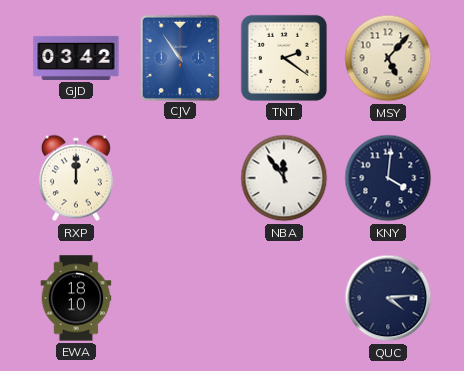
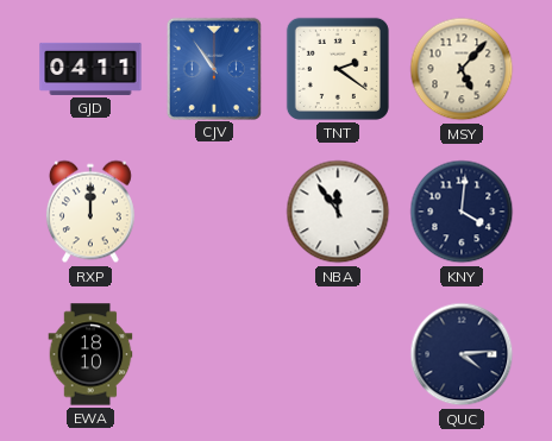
GJD: 03:42 -> 04:11 (90, 69)
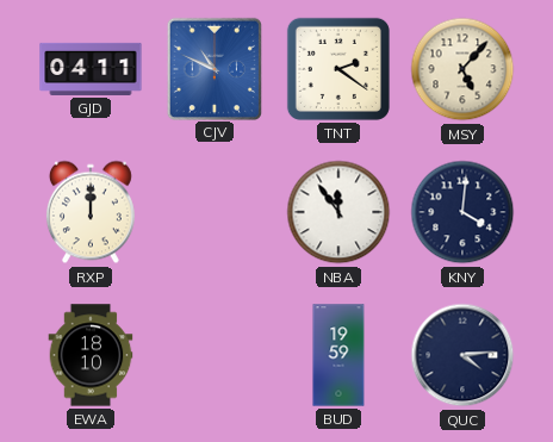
CJV: 10:54 -> 10:49 (215, 68)
BUD: none -> 19:59 (338, 355)
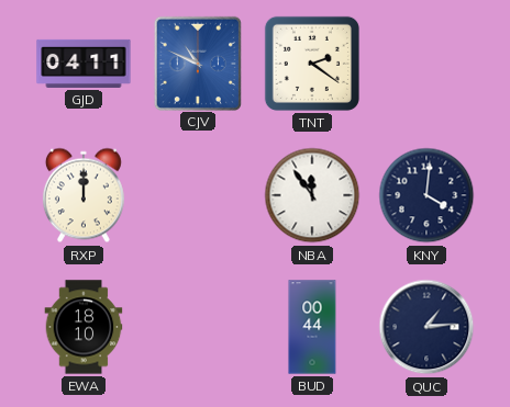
MSY: 5:07 -> none (462, 69)
BUD: 19:59 -> 00:44 (312, 327)
QUC: 4:14 -> 1:14 (426, 327)
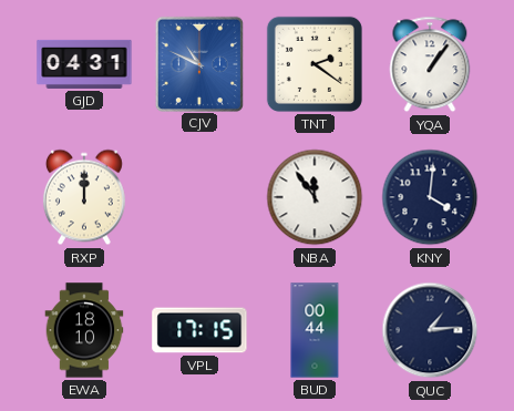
GJD: 04:11 -> 04:31 (84, 64)
YQA: none -> 1:06 (430, 64)
VPL: none -> 17:15 (199, 330)
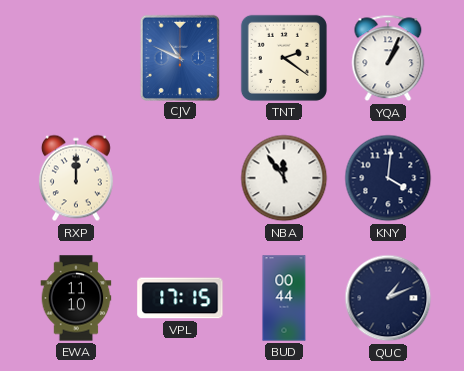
GJD: 04:31 -> none (84, 64)
YQA: 1:06 -> 1:04 (388, 58)
EWA: 18:10 -> 11:10 (76, 298)
QUC: 1:14 -> 1:11 (388, 298)
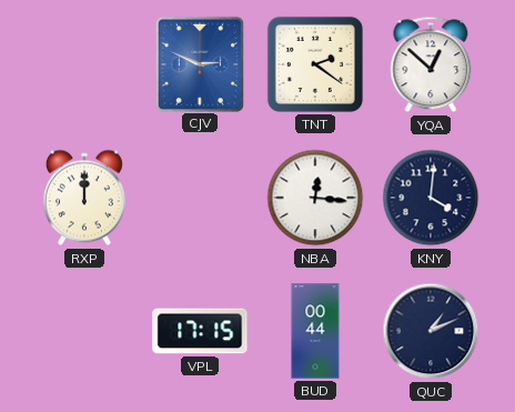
CJV: 10:49 -> 2:49 (200, 63)
YQA: 1:04 -> 12:52 (431, 64)
NBA: 11:54 -> 12:16 (315, 198)
EWA: 11:10 -> none (76, 298)
